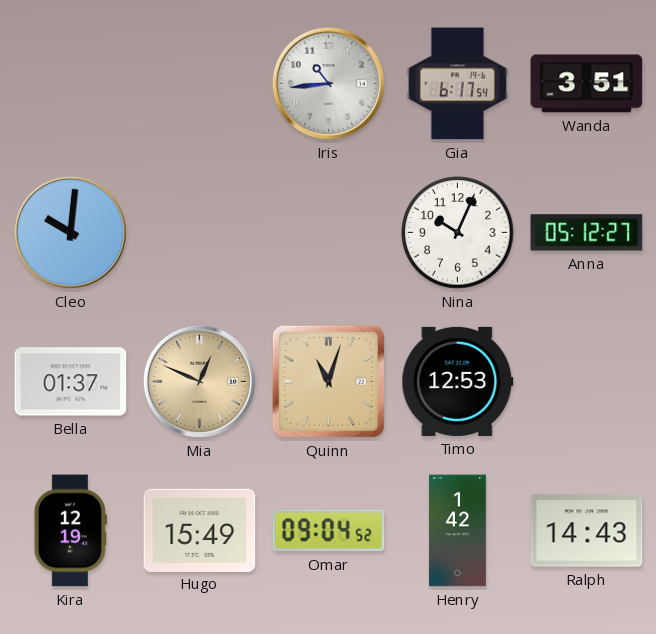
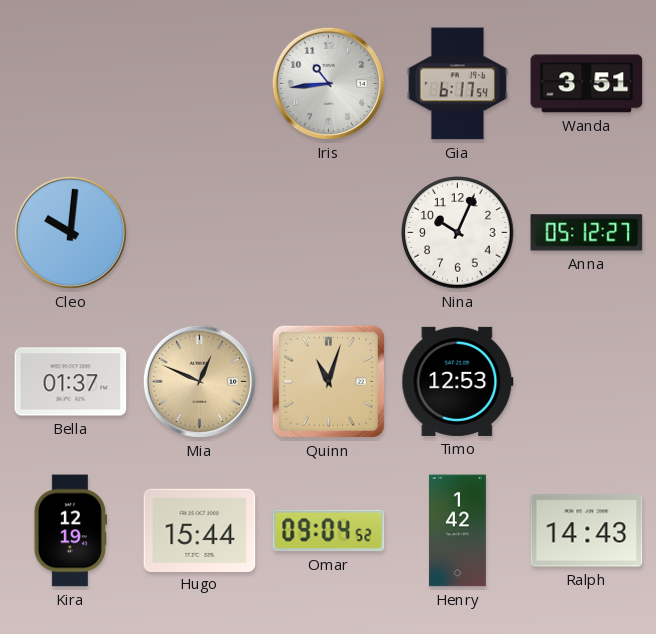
Hugo: 15:49 -> 15:44 (200, 530)
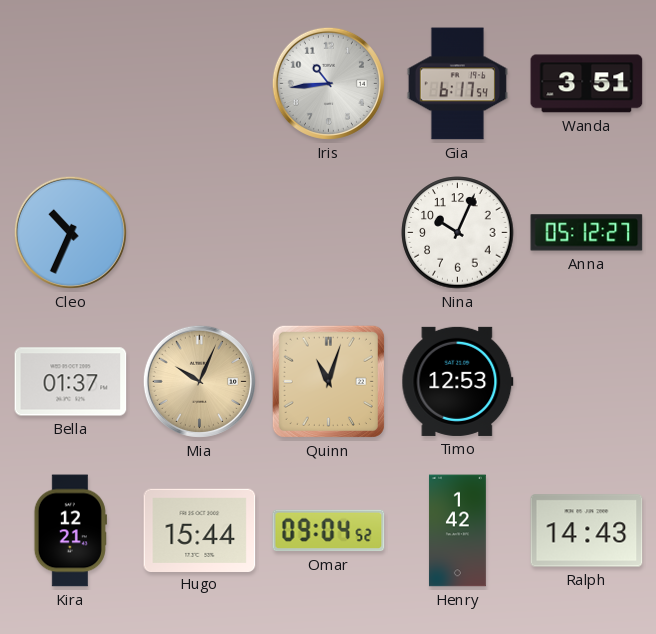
Cleo: 10:01 -> 10:34 (70, 232)
Mia: 12:49 -> 10:04 (199, 381)
Kira: 12:19 -> 12:21 (70, 531)
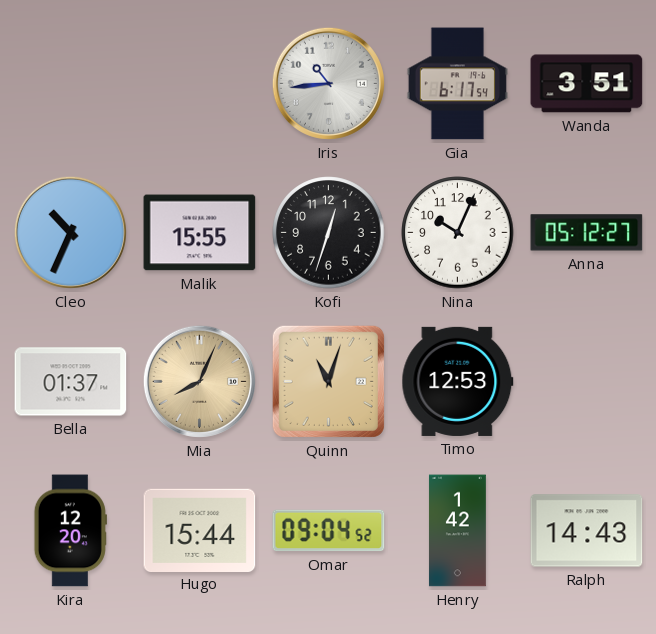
Malik: none -> 15:55 (200, 233)
Kofi: none -> 12:33 (329, 233)
Mia: 10:04 -> 8:04 (199, 381)
Kira: 12:21 -> 12:20 (70, 531)
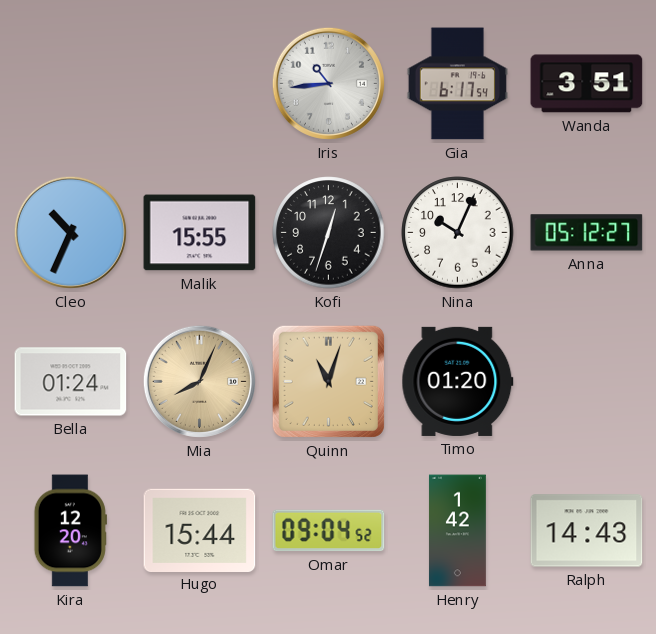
Bella: 01:37 -> 01:24 (71, 382)
Timo: 12:53 -> 01:20 (458, 381)
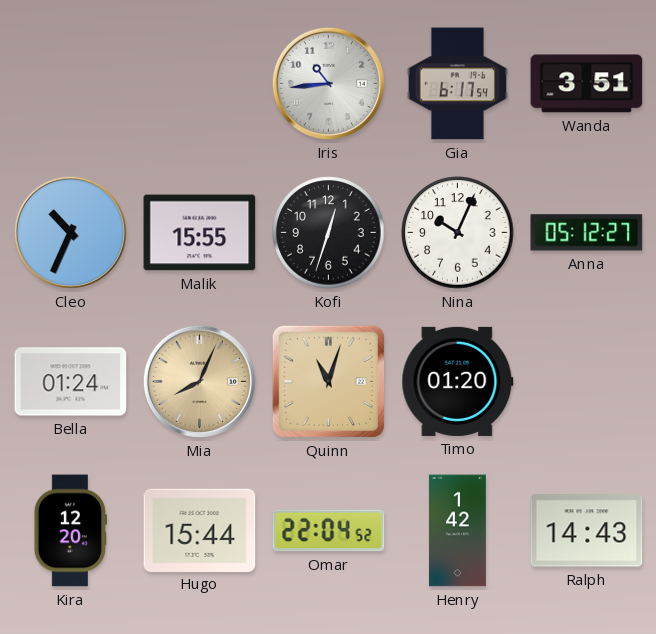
Omar: 09:04 -> 22:04 (329, 531)
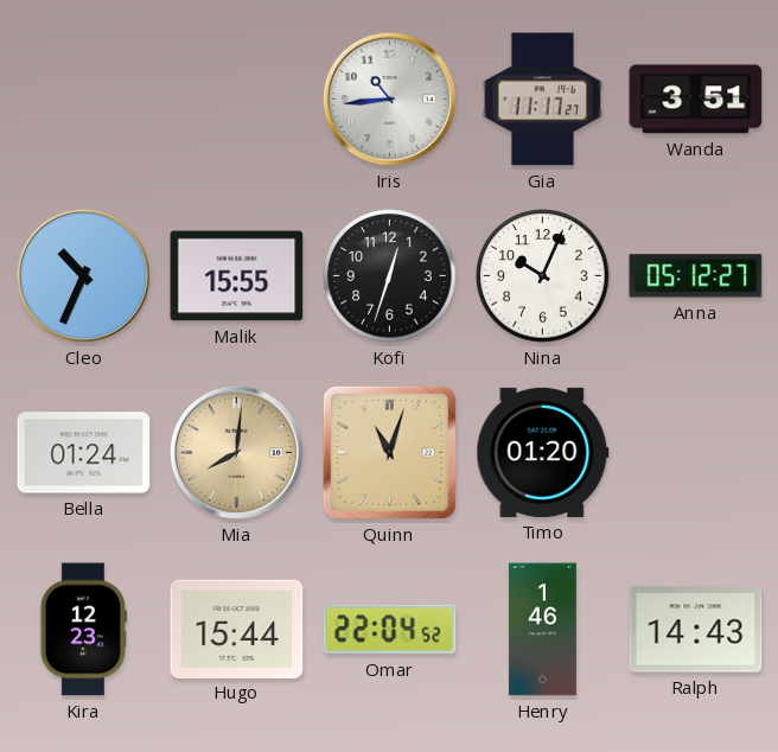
Gia: 6:17 -> 11:17 (542, 100)
Mia: 8:04 -> 8:01 (236, 452)
Kira: 12:20 -> 12:23 (83, 630)
Henry: 1:42 -> 1:46 (542, 630)
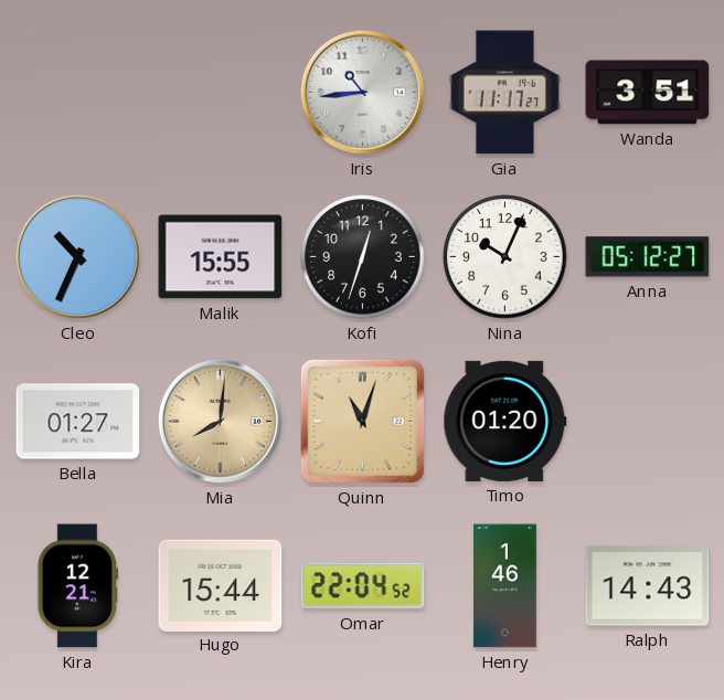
Bella: 01:24 -> 01:27 (78, 422)
Kira: 12:23 -> 12:21 (77, 586)
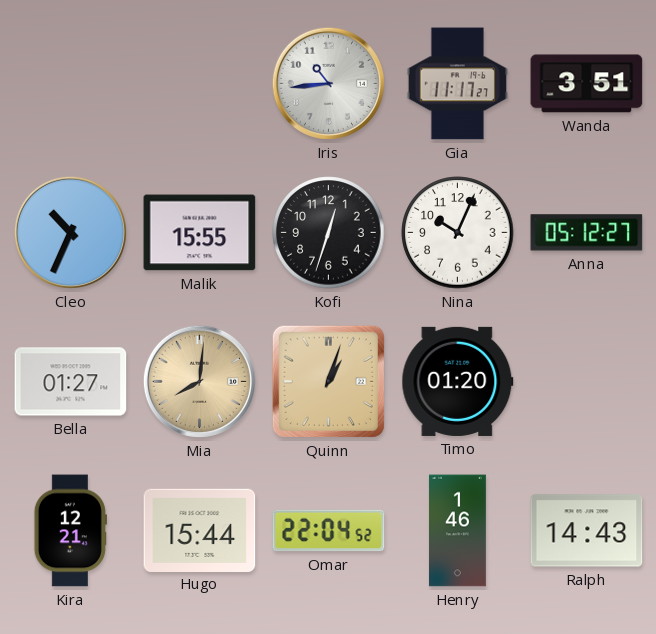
Quinn: 11:03 -> 1:03 (328, 381)
